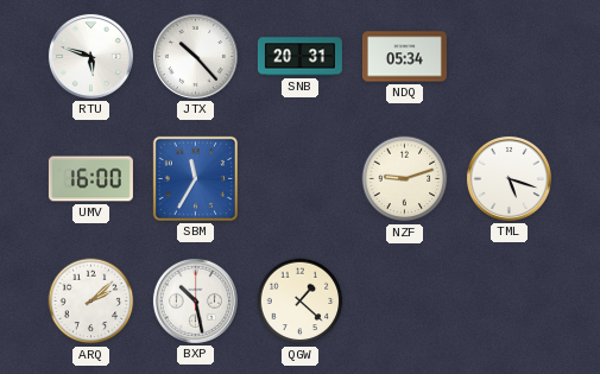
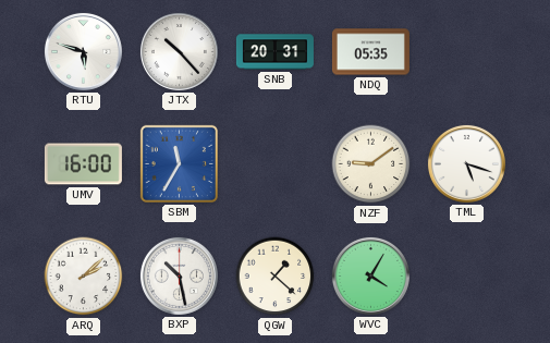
NDQ: 05:34 -> 05:35 (370, 52)
NZF: 9:12 -> 9:09 (371, 164)
WVC: none -> 4:05 (370, 275)
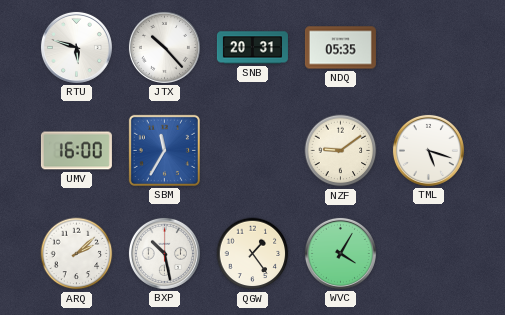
QGW: 1:22 -> 1:24 (253, 254)
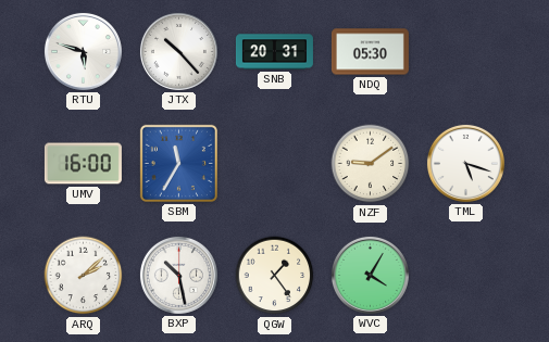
NDQ: 05:35 -> 05:30 (370, 52)
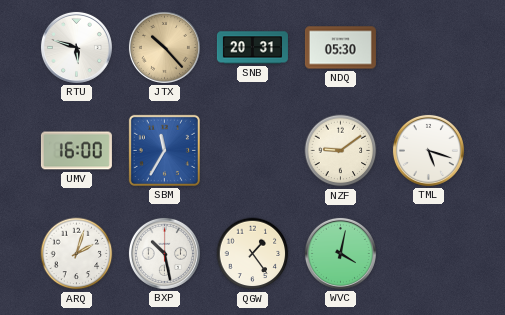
JTX dial: white -> champagne (164, 47)
ARQ: 2:08 -> 2:03 (77, 254)
WVC: 4:05 -> 4:02 (340, 253)
